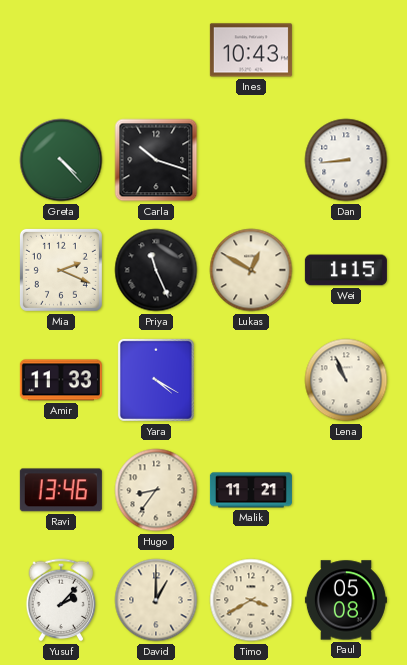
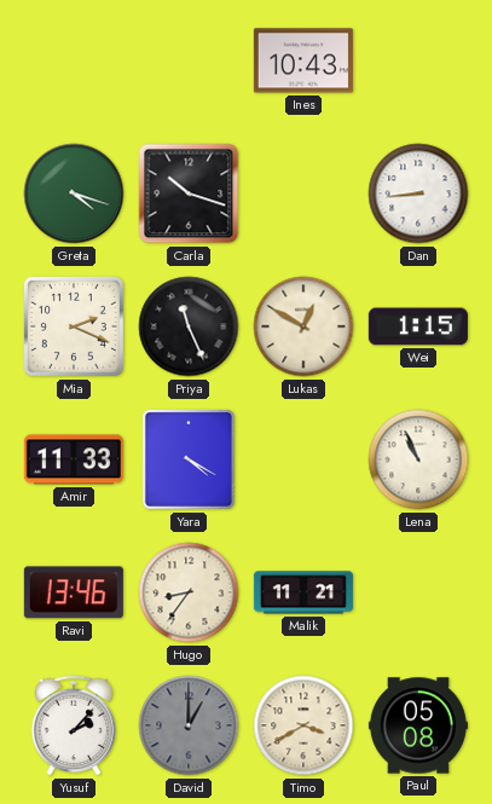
Greta: 4:23 -> 4:18 (74, 193)
David dial: cream -> grey (189, 725)
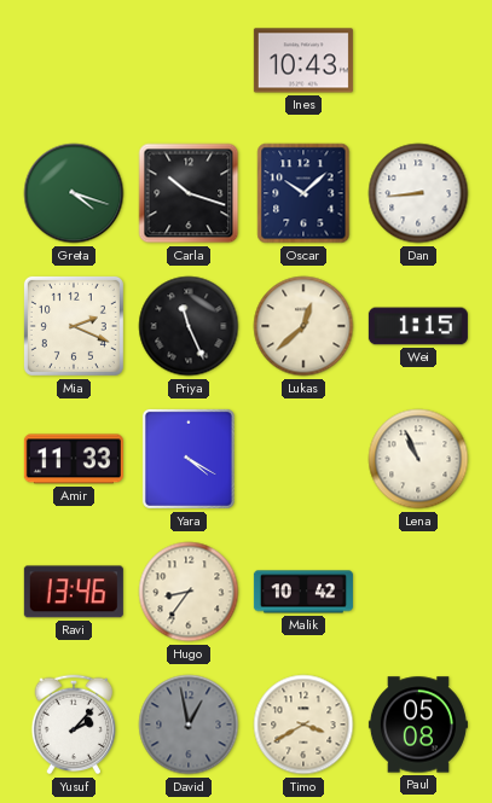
Oscar: none -> 10:08 (303, 193)
Lukas: 12:50 -> 12:38 (303, 326)
Malik: 11:21 -> 10:42 (303, 592)
David: 1:00 -> 12:58 (189, 725)
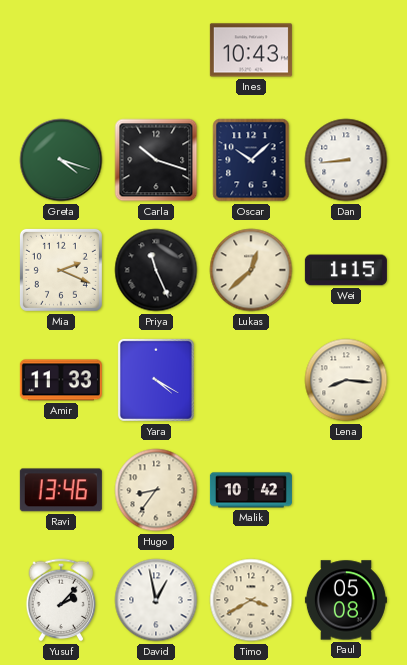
Lena: 10:56 -> 8:16 (346, 380)
David dial: grey -> white (156, 600)
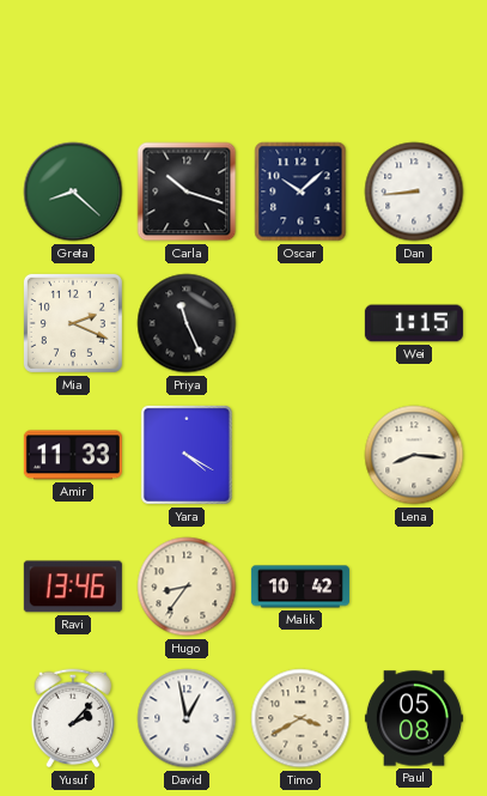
Ines: 10:43 -> none (251, 50)
Greta: 4:18 -> 8:22 (73, 192)
Lukas: 12:38 -> none (251, 270)
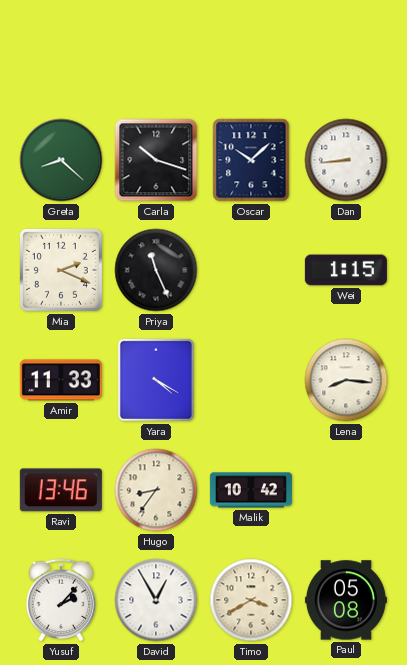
David: 12:58 -> 12:55 (156, 600)
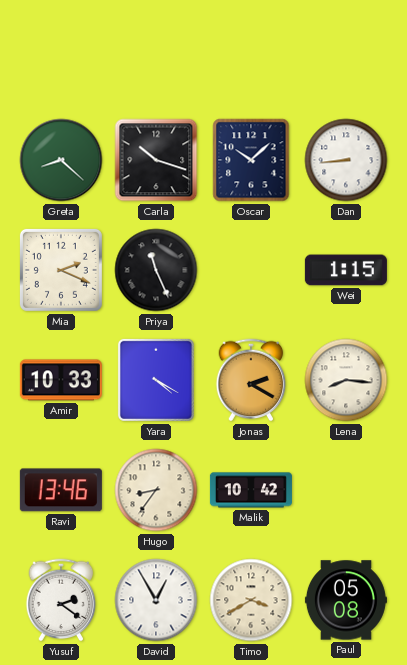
Amir: 11:33 -> 10:33 (61, 380)
Jonas: none -> 2:20 (251, 380)
Yusuf: 2:07 -> 2:21 (61, 600)
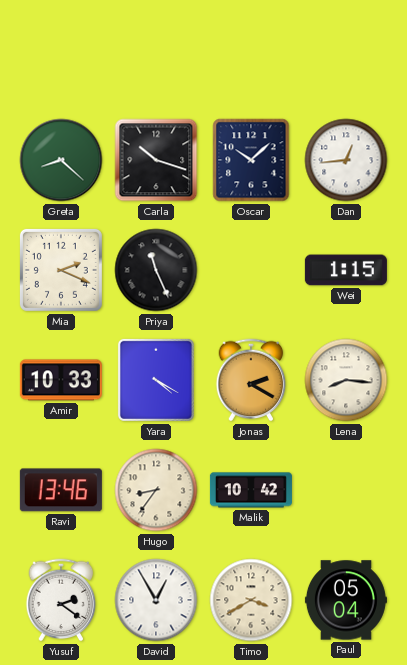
Dan: 8:44 -> 12:44 (346, 160)
Paul: 05:08 -> 05:04 (346, 600)
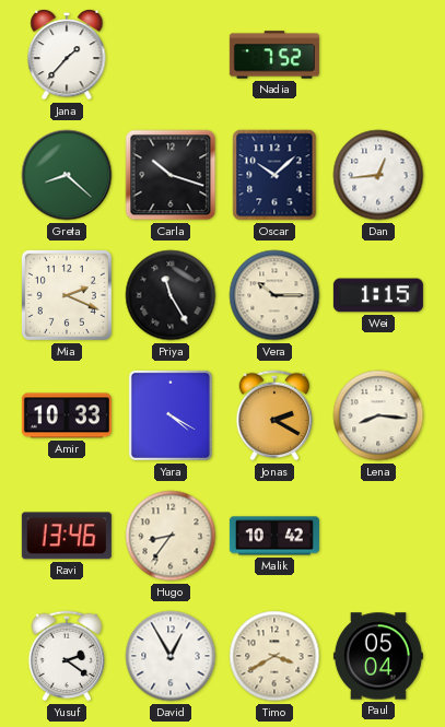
Jana: none -> 1:37 (67, 56)
Nadia: none -> 7:52 (274, 55)
Priya: 11:26 -> 11:25 (171, 295)
Vera: none -> 10:15 (274, 295)
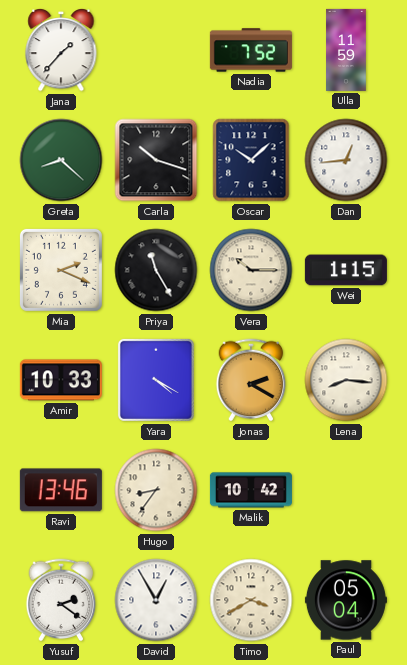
Ulla: none -> 11:59 (346, 50)
